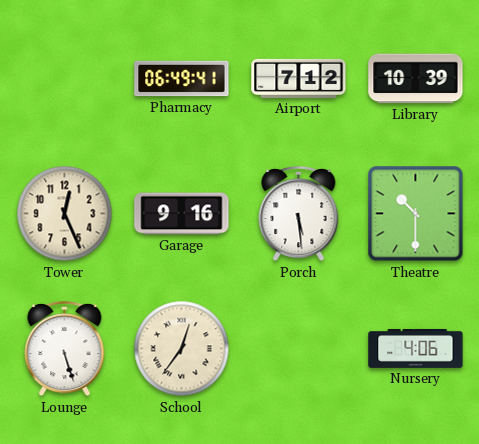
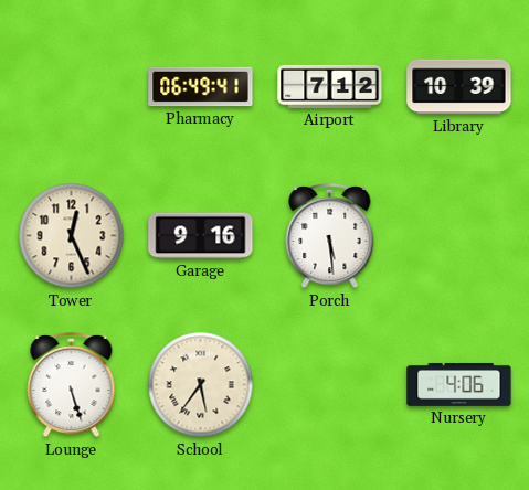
Theatre: 10:30 -> none (416, 214)
School: 12:36 -> 5:36 (201, 385)
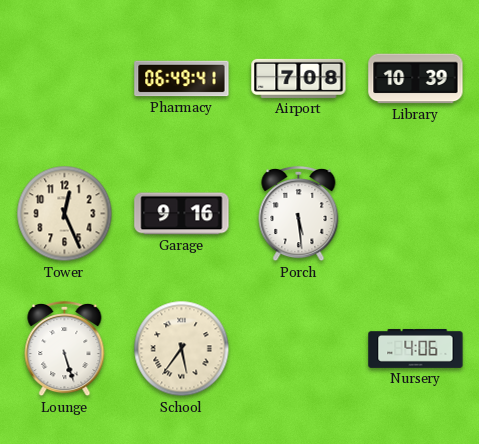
Airport: 7:12 -> 7:08 (299, 78)
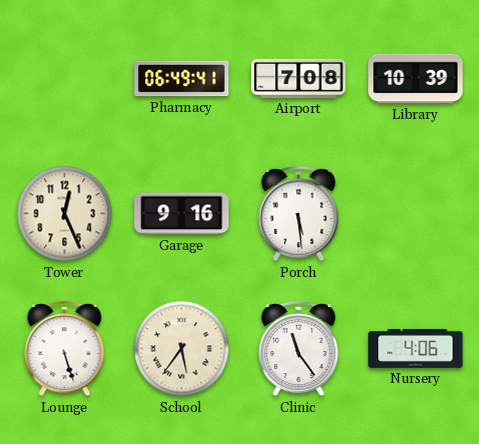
Clinic: none -> 11:24 (299, 349)
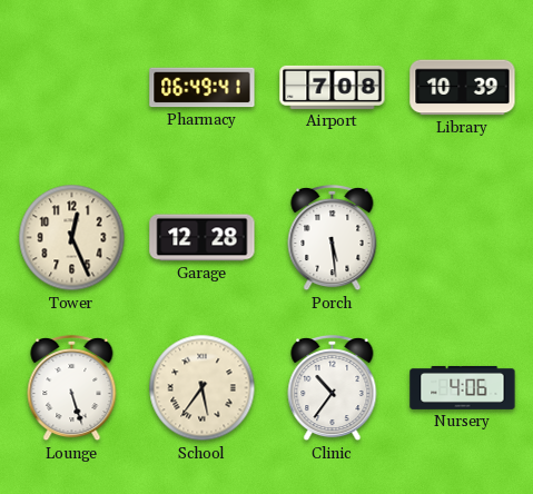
Garage: 9:16 -> 12:28 (203, 238)
Clinic: 11:24 -> 10:36 (333, 388)
